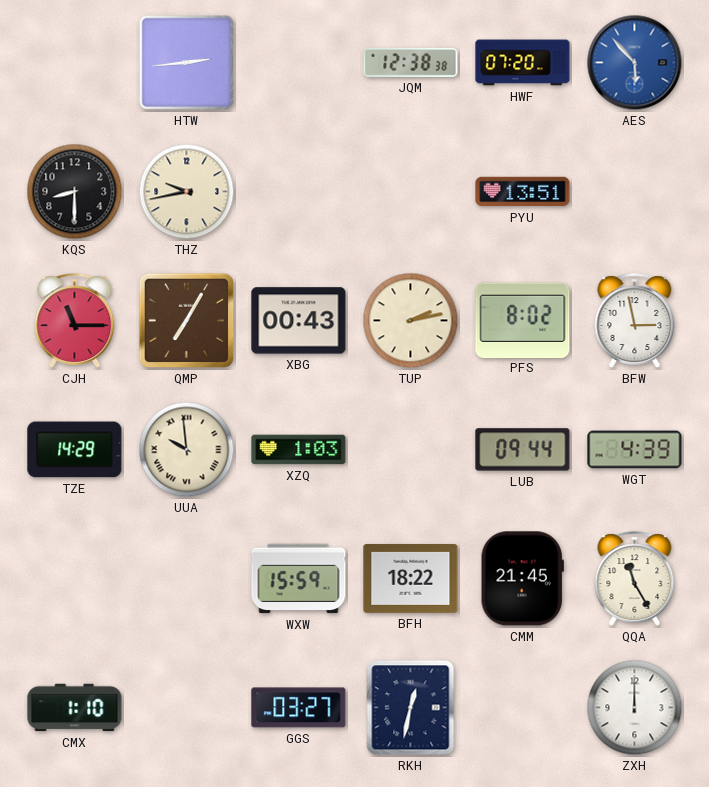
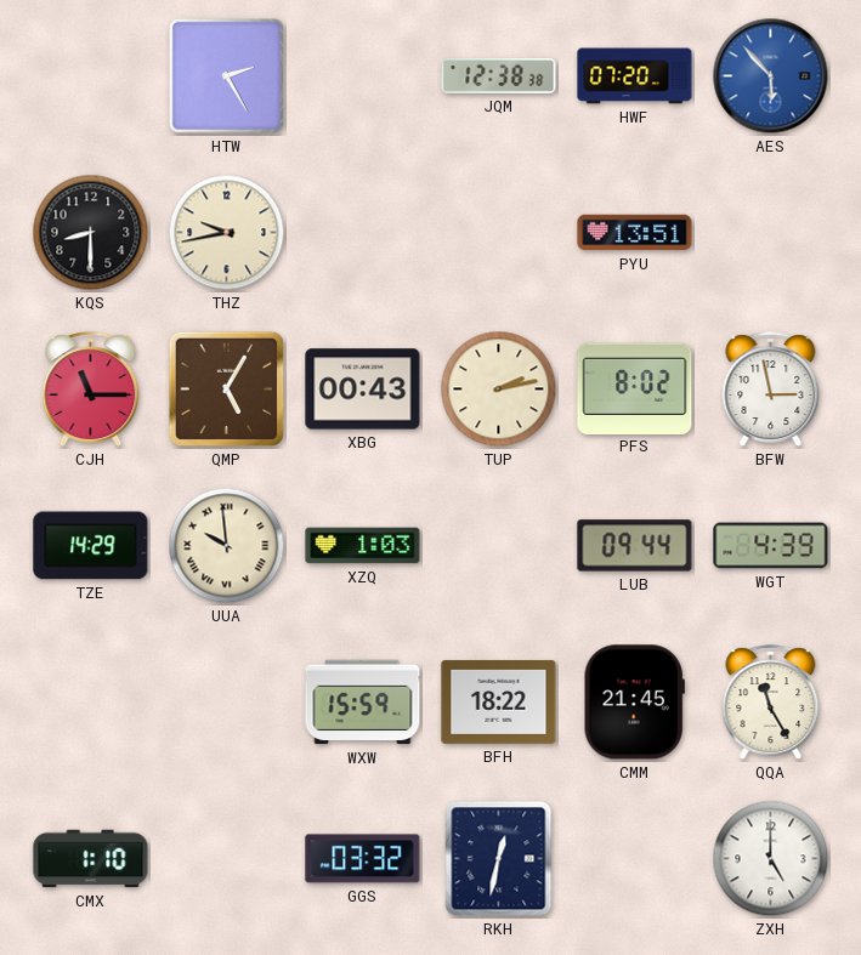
HTW: 2:44 -> 2:25 (226, 75)
QMP: 7:05 -> 5:05 (227, 390)
GGS: 03:27 -> 03:32 (363, 859)
ZXH: 12:00 -> 5:00 (771, 859)
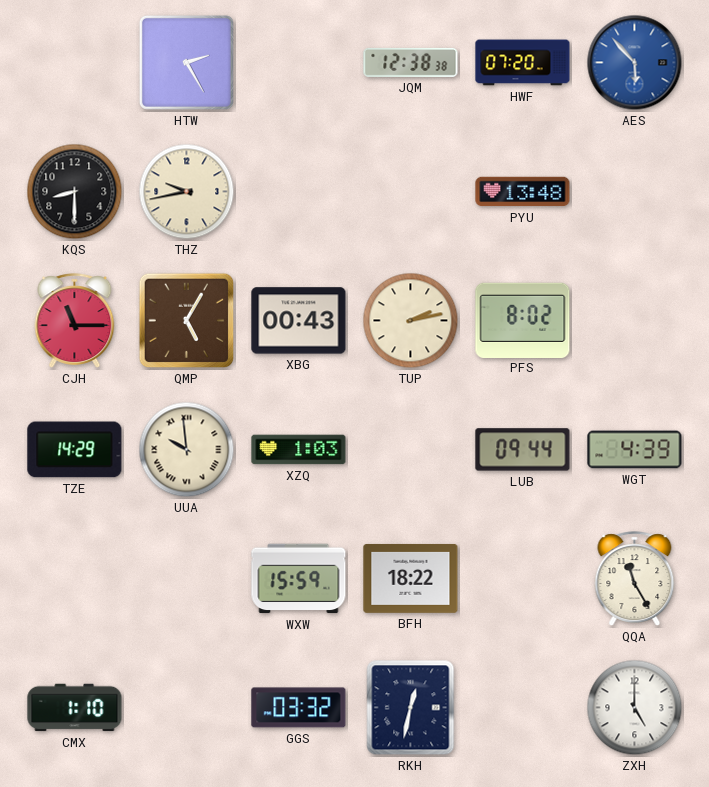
PYU: 13:51 -> 13:48 (523, 192)
BFW: 2:58 -> none (771, 390)
CMM: 21:45 -> none (634, 703)
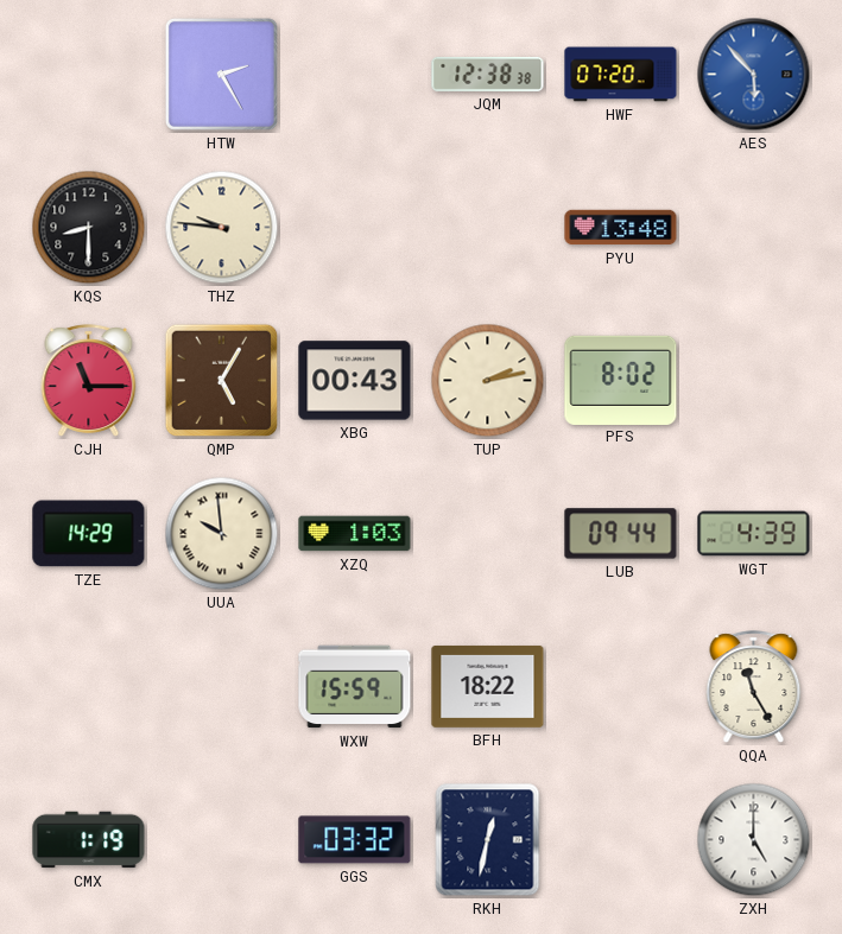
THZ: 9:43 -> 9:46 (222, 228)
CMX: 1:10 -> 1:19 (89, 840)
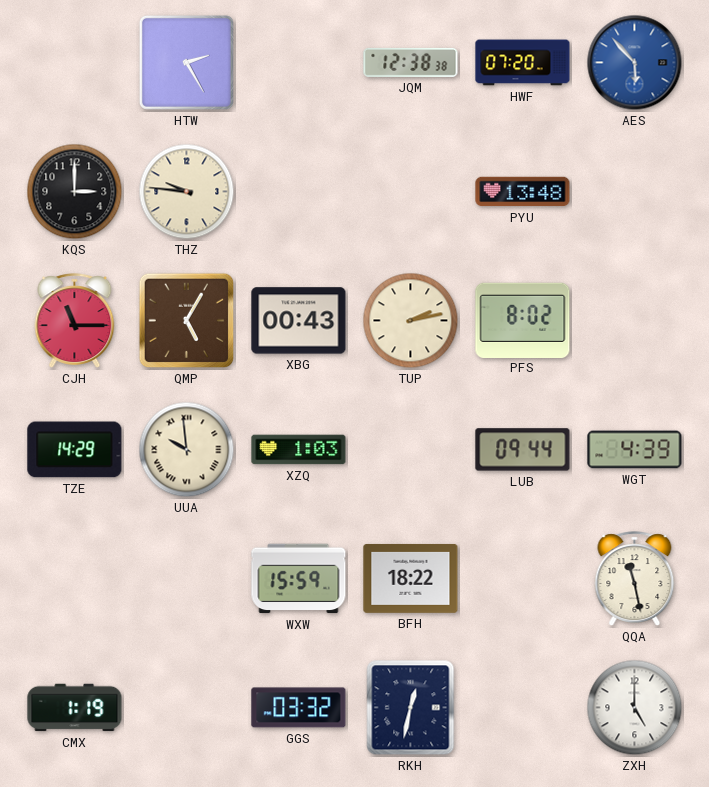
KQS: 8:30 -> 3:00 (75, 192)
QQA: 11:25 -> 11:28 (635, 579)
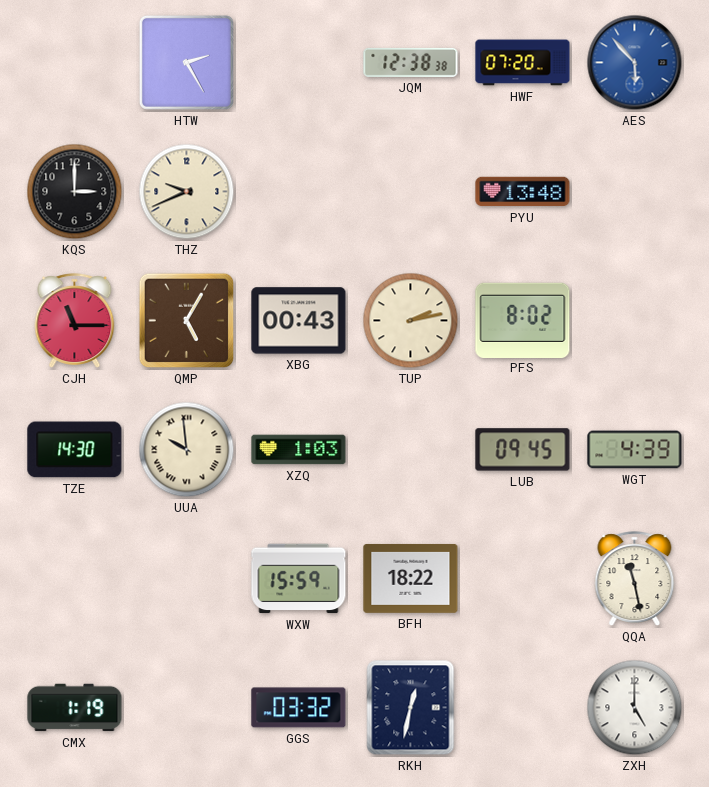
THZ: 9:46 -> 9:41 (187, 192)
TZE: 14:29 -> 14:30 (75, 450)
LUB: 09:44 -> 09:45 (523, 450)
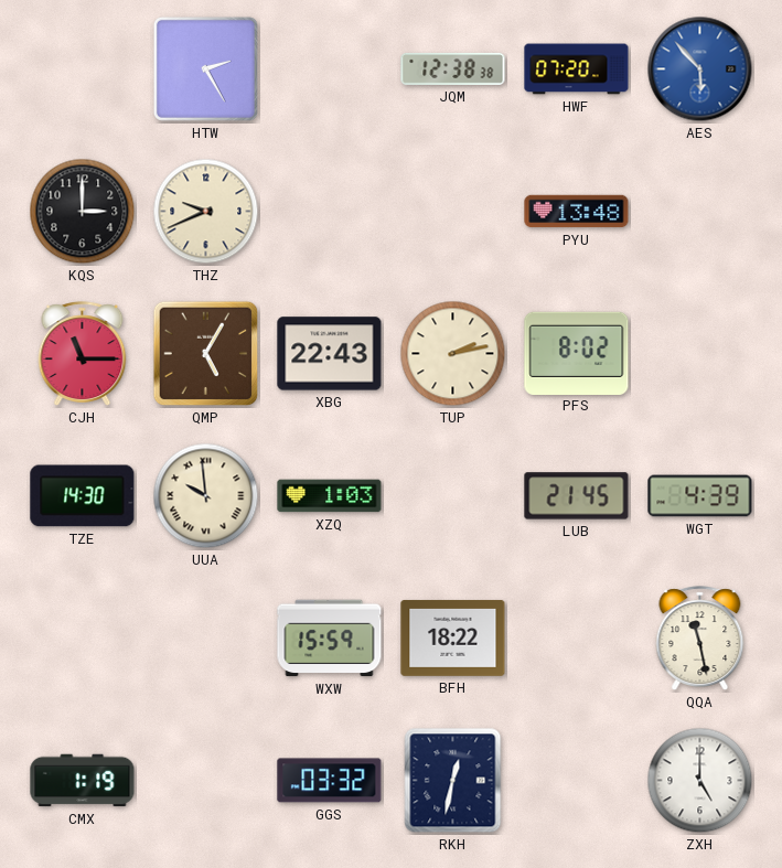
XBG: 00:43 -> 22:43 (330, 354)
LUB: 09:45 -> 21:45 (577, 496)
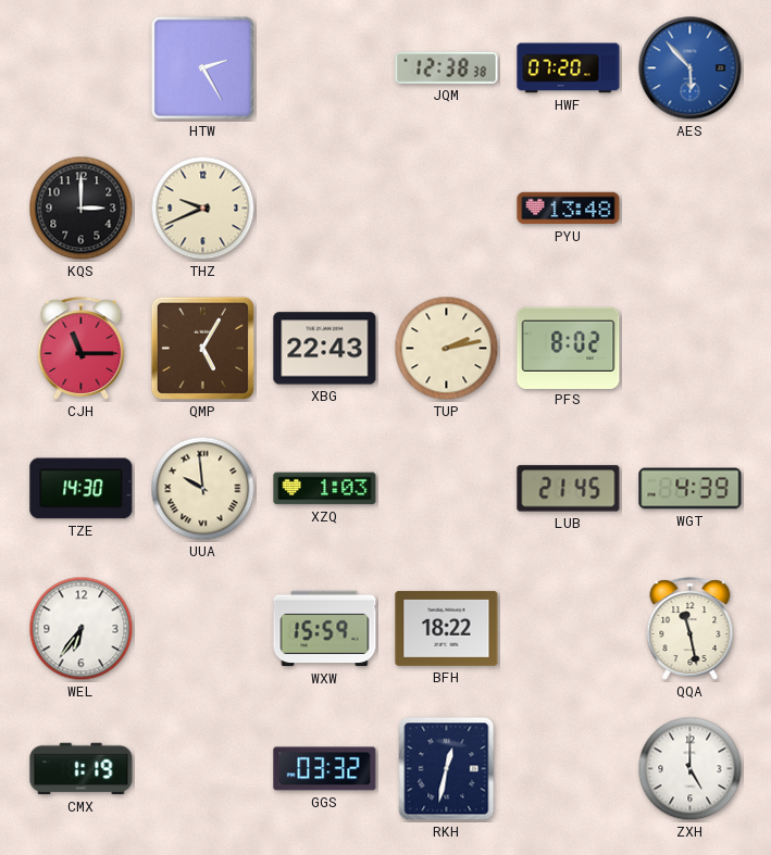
WEL: none -> 6:36 (82, 629)
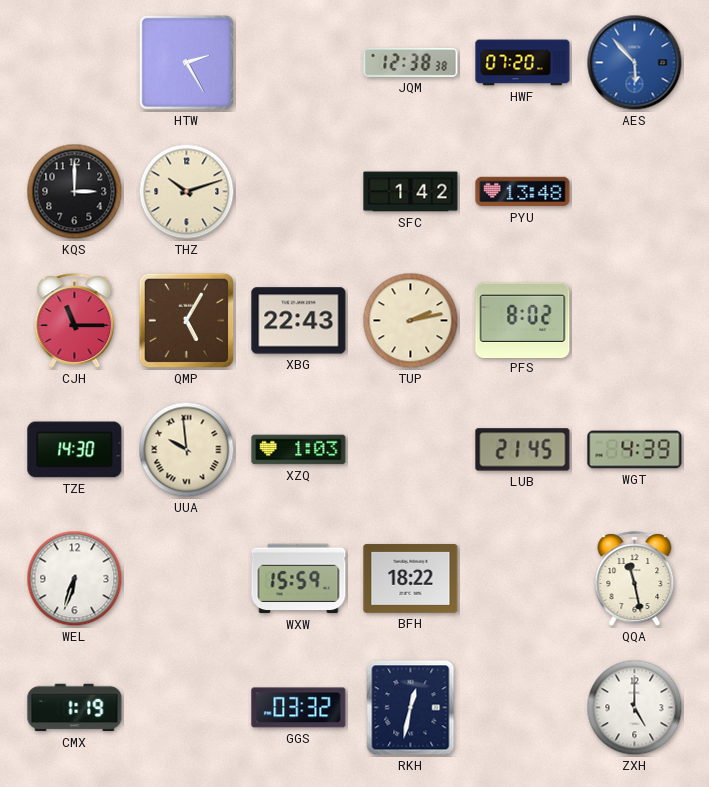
THZ: 9:41 -> 10:12 (187, 192)
SFC: none -> 1:42 (411, 192)
WEL: 6:36 -> 6:33 (75, 579)
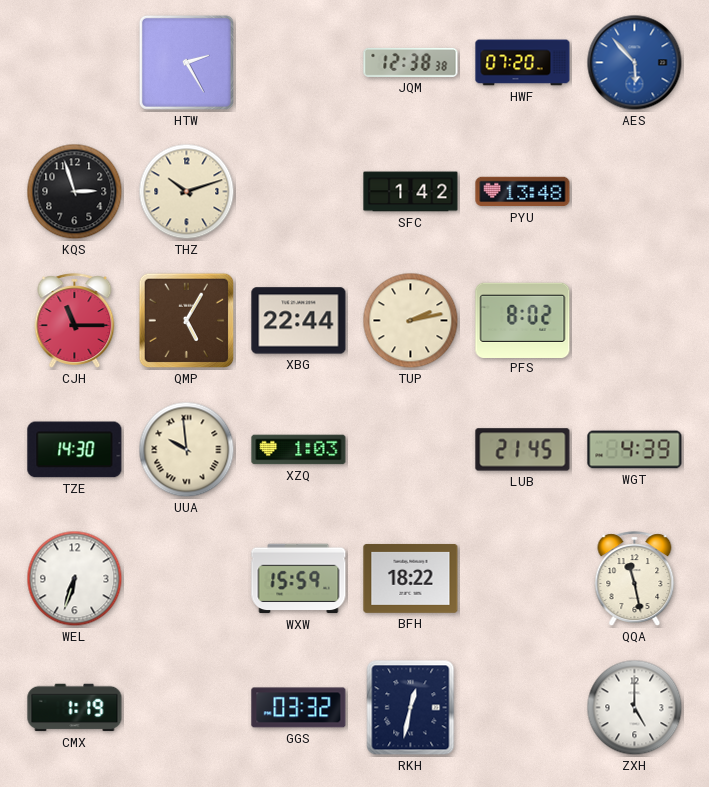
KQS: 3:00 -> 2:57 (75, 192)
XBG: 22:43 -> 22:44 (299, 321)
